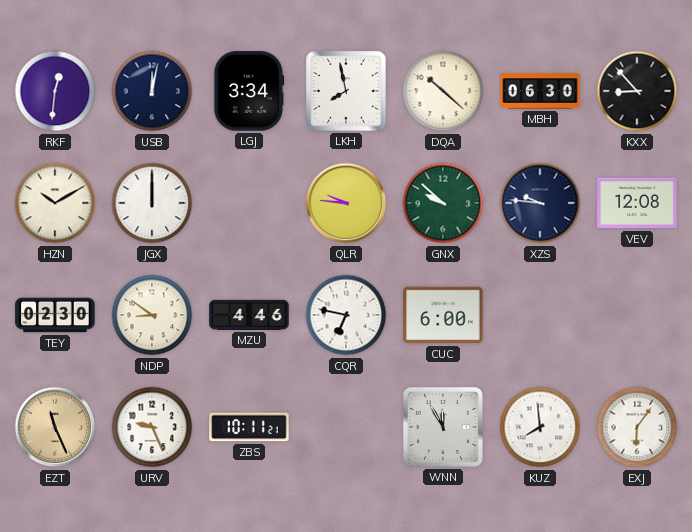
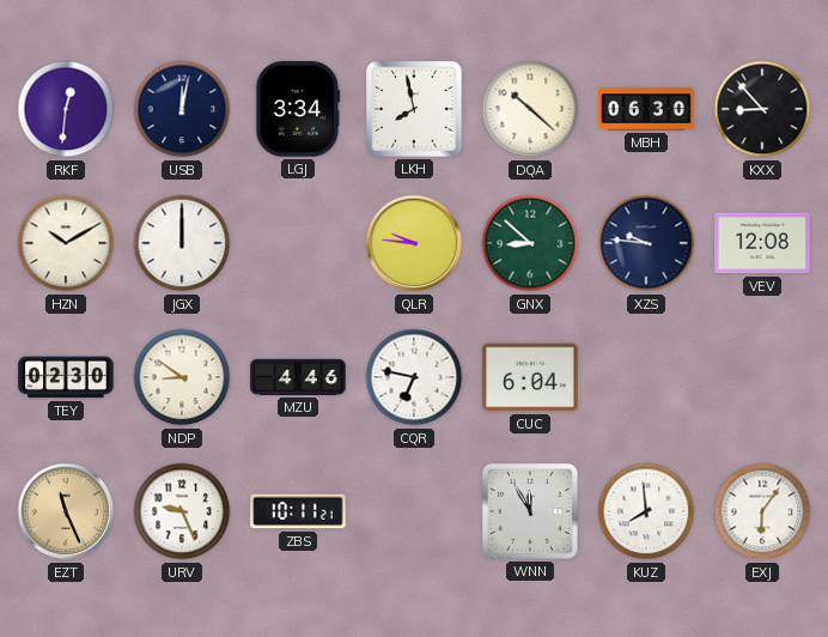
GNX: 9:52 -> 8:52 (530, 243)
CUC: 6:00 -> 6:04 (530, 377)
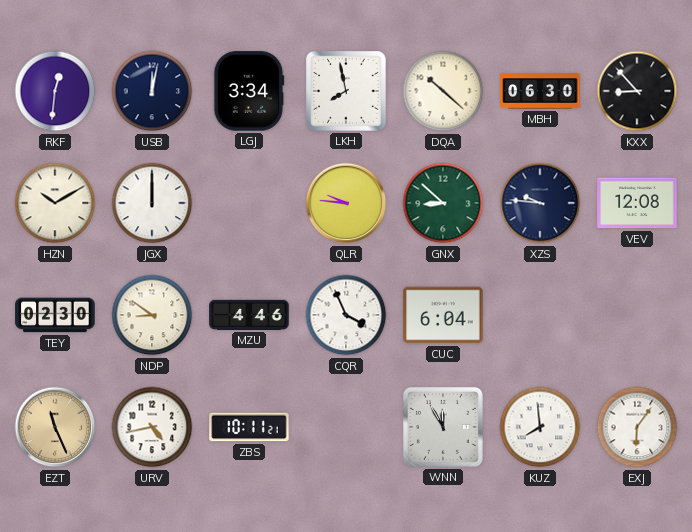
CQR: 6:47 -> 3:56 (346, 315)
URV: 9:26 -> 4:43 (152, 427)
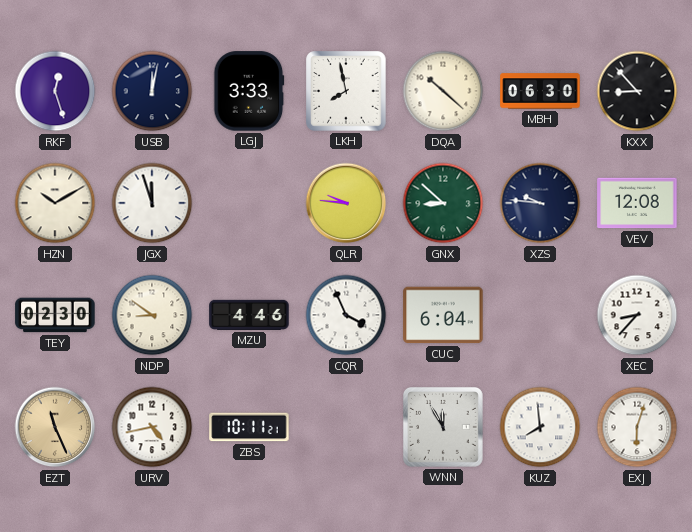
RKF: 12:31 -> 12:27 (55, 91)
LGJ: 3:34 -> 3:33 (249, 91)
JGX: 12:00 -> 11:57 (152, 203)
XEC: none -> 8:37 (637, 315)
EXJ: 6:06 -> 6:03 (637, 427)
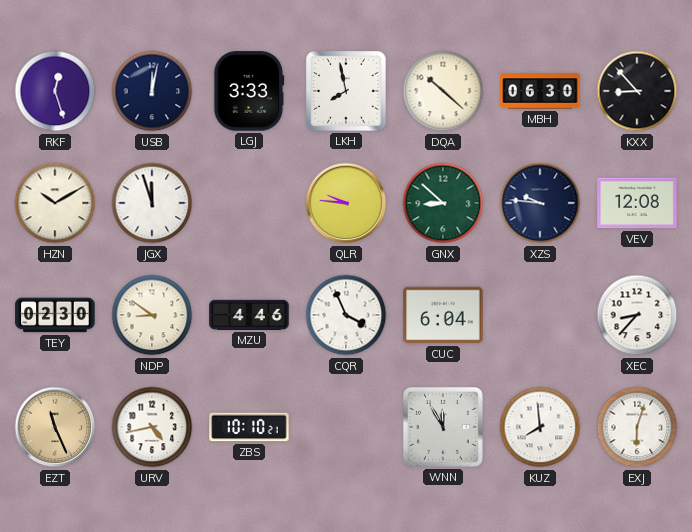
ZBS: 10:11 -> 10:10 (249, 427)
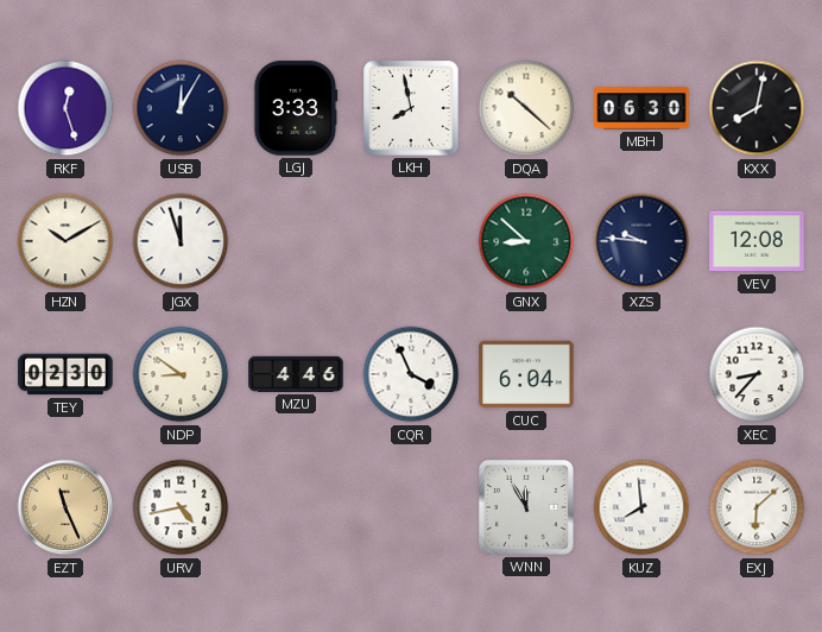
USB: 12:02 -> 12:05 (181, 108)
KXX: 8:53 -> 8:02 (757, 108)
QLR: 9:46 -> none (346, 203)
ZBS: 10:10 -> none (249, 427)
EXJ: 6:03 -> 6:08 (757, 507)
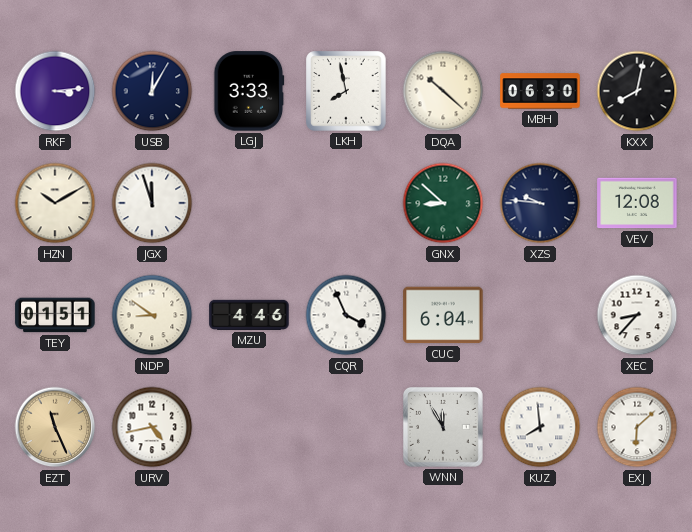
RKF: 12:27 -> 3:14 (55, 91)
TEY: 02:30 -> 01:51 (55, 315)
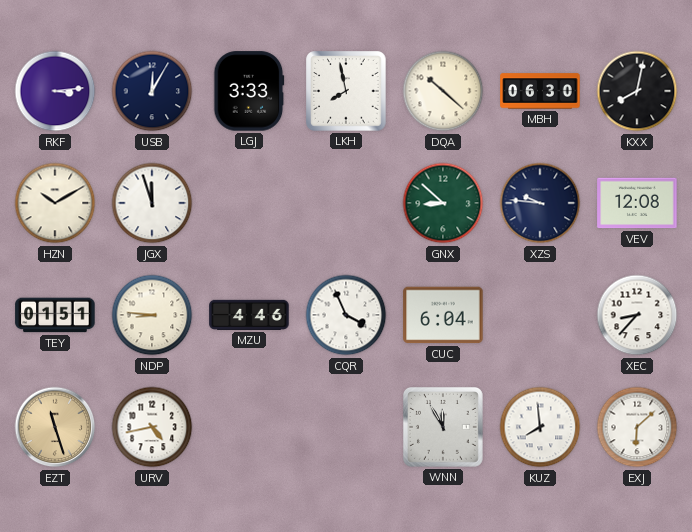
NDP: 8:51 -> 8:46 (152, 315)
EZT: 11:26 -> 11:27 (55, 427)
